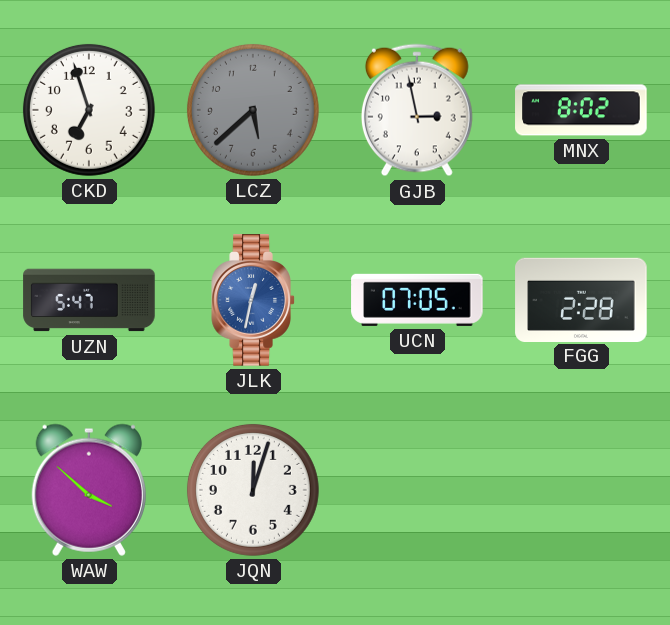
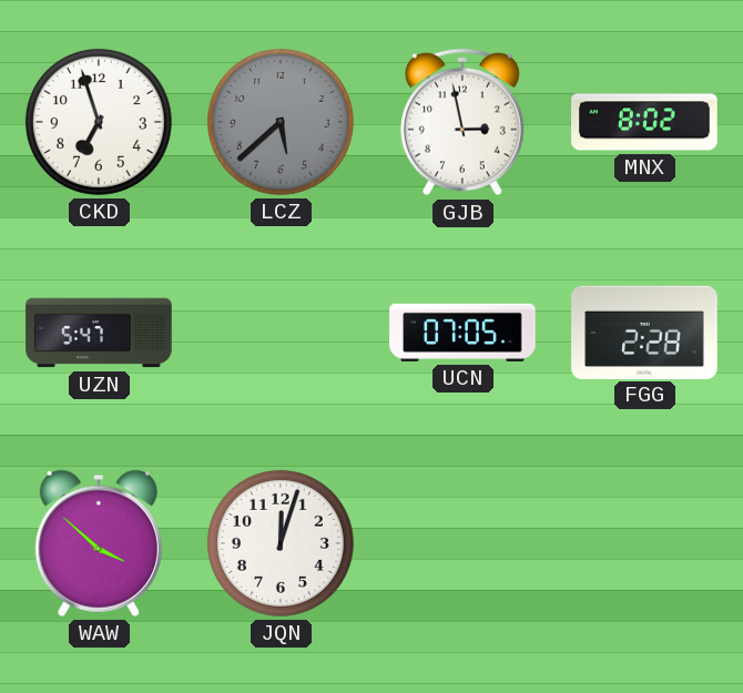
JLK: 12:32 -> none (253, 300)
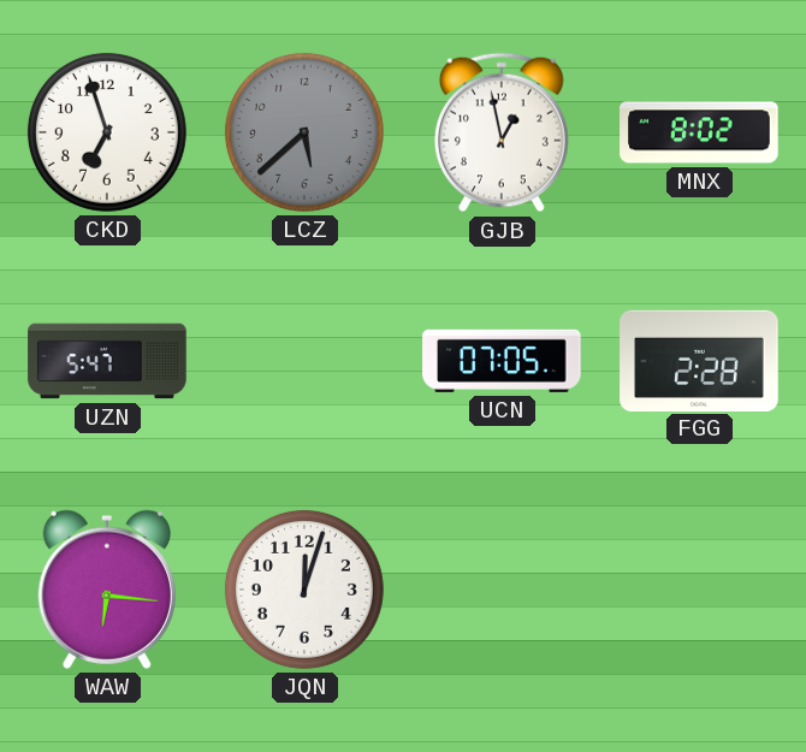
GJB: 2:58 -> 12:58 (502, 132)
WAW: 3:52 -> 6:16 (107, 590)
